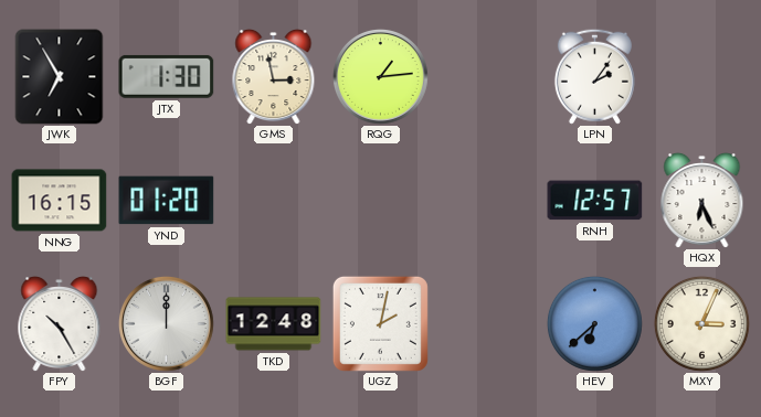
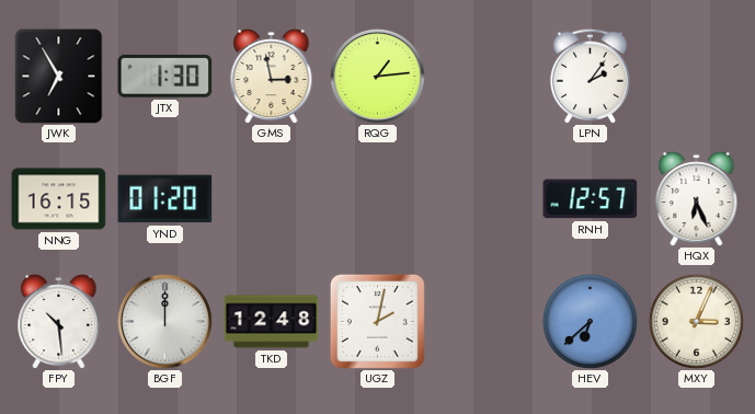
FPY: 10:25 -> 10:29 (59, 321)
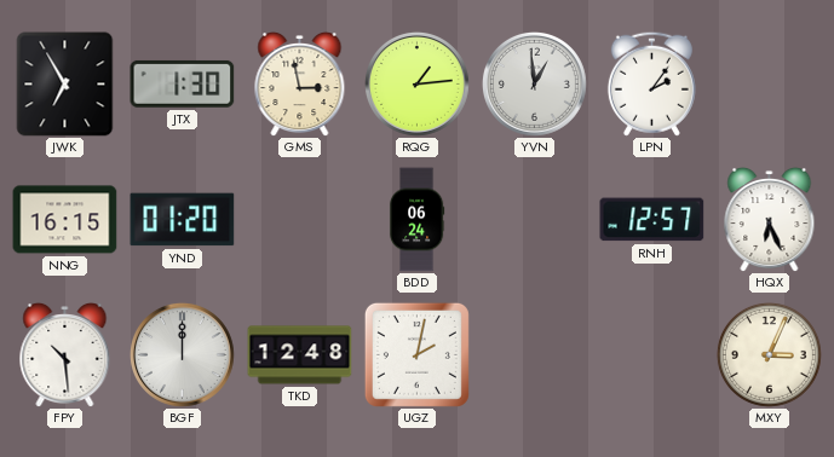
YVN: none -> 12:59 (534, 83)
BDD: none -> 06:24 (416, 220)
HEV: 6:38 -> none (590, 321)
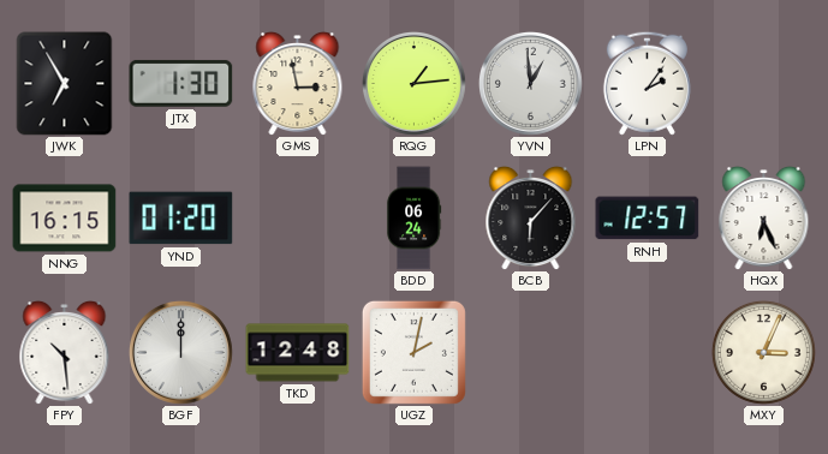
BCB: none -> 6:07 (531, 217)
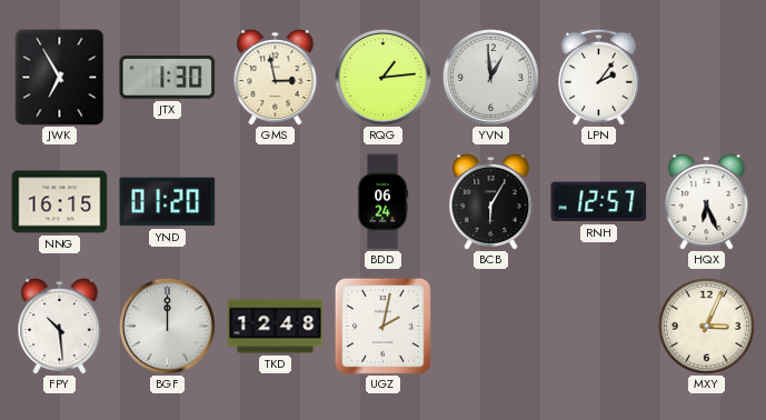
BCB: 6:07 -> 6:05 (491, 201)
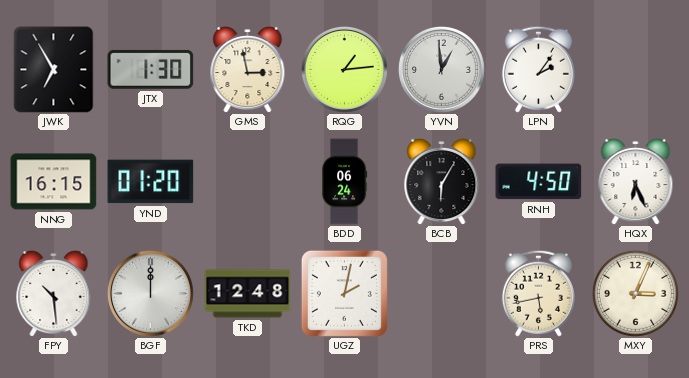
RNH: 12:57 -> 4:50 (539, 182)
PRS: none -> 5:43 (538, 293)
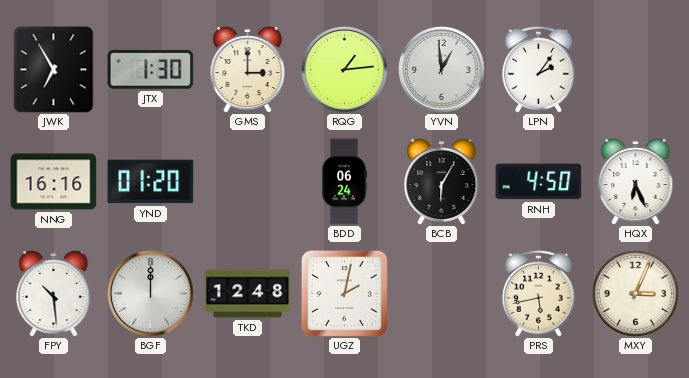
GMS: 2:58 -> 3:00 (248, 69)
NNG: 16:15 -> 16:16 (54, 182)
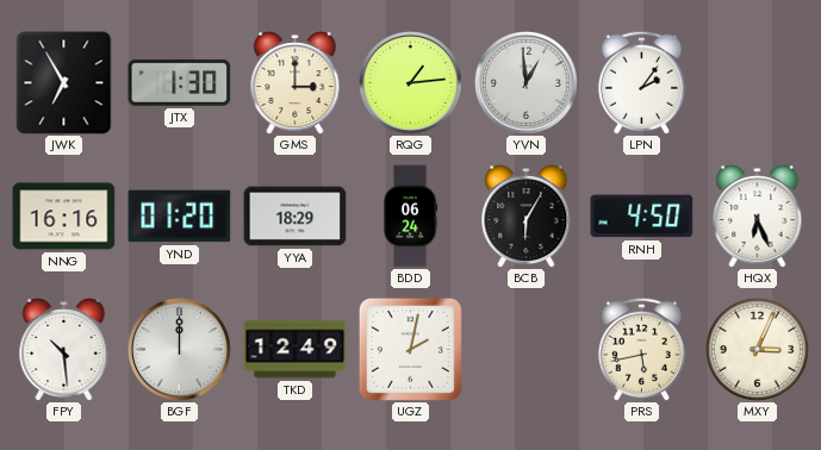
YYA: none -> 18:29 (296, 217)
TKD: 12:48 -> 12:49 (296, 350)
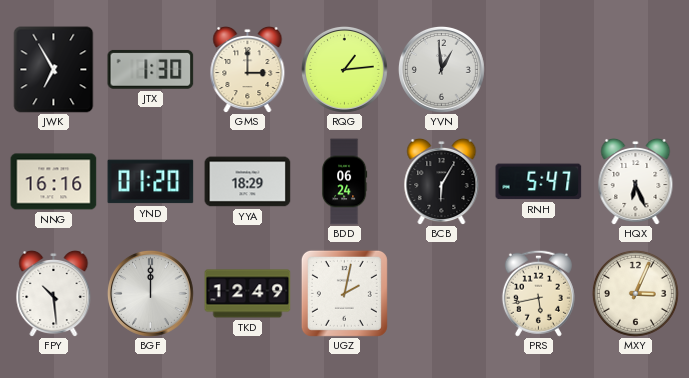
LPN: 2:06 -> none (641, 82)
RNH: 4:50 -> 5:47 (539, 182)
